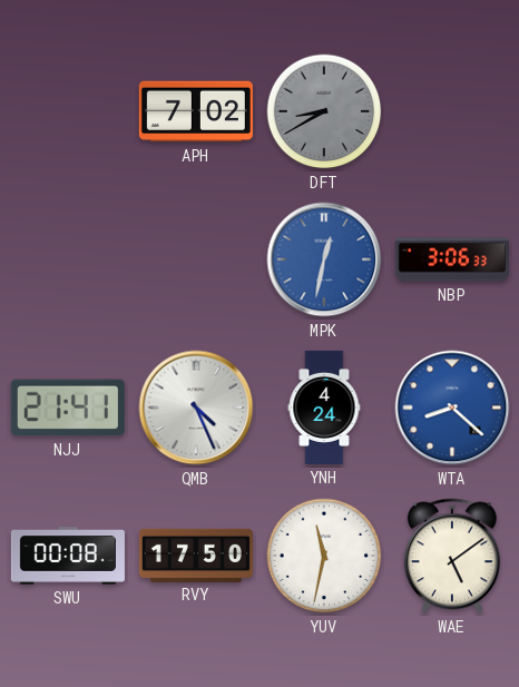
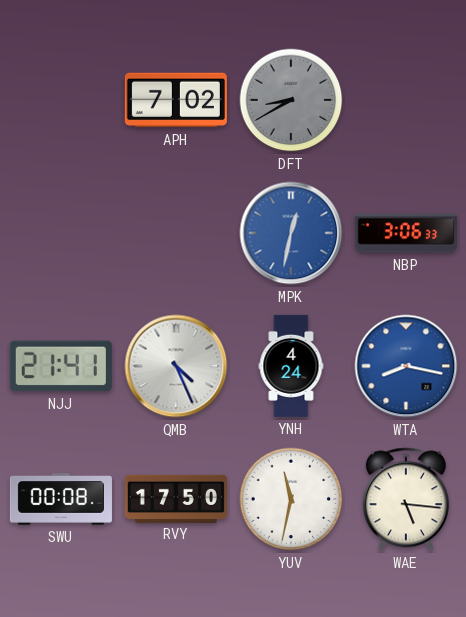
WTA: 8:22 -> 8:17 (406, 366)
WAE: 5:09 -> 5:16 (406, 499)
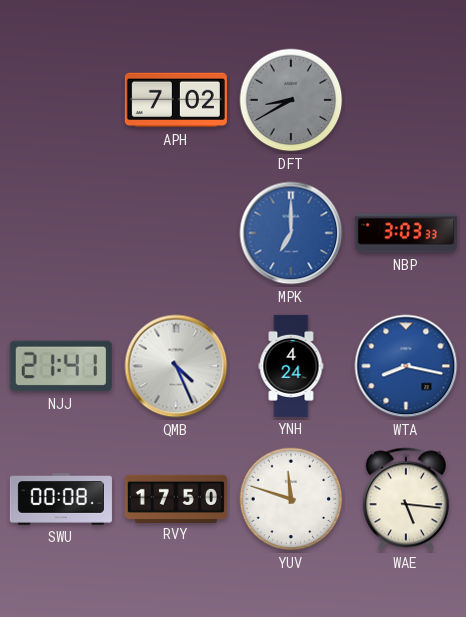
MPK: 12:32 -> 7:00 (291, 233)
NBP: 3:06 -> 3:03 (406, 233)
YUV: 11:32 -> 11:48 (291, 499)
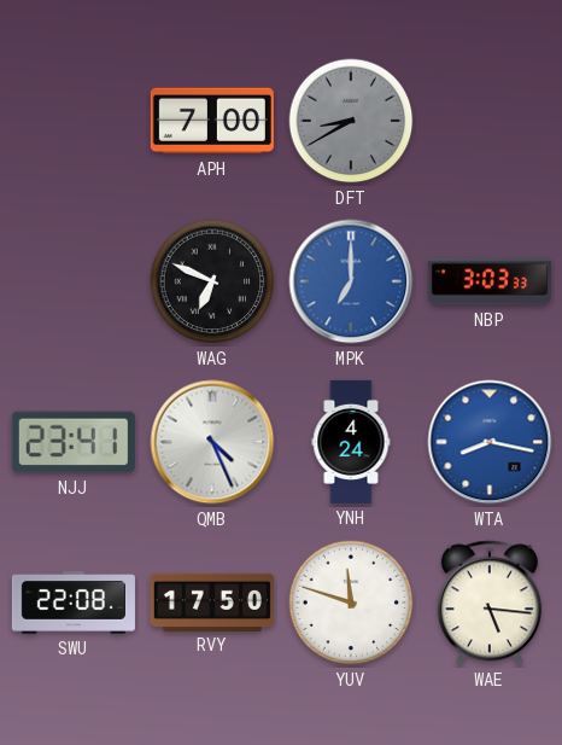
APH: 7:02 -> 7:00 (212, 121)
WAG: none -> 6:49 (212, 281)
NJJ: 21:41 -> 23:41 (74, 442)
SWU: 00:08 -> 22:08 (74, 603)
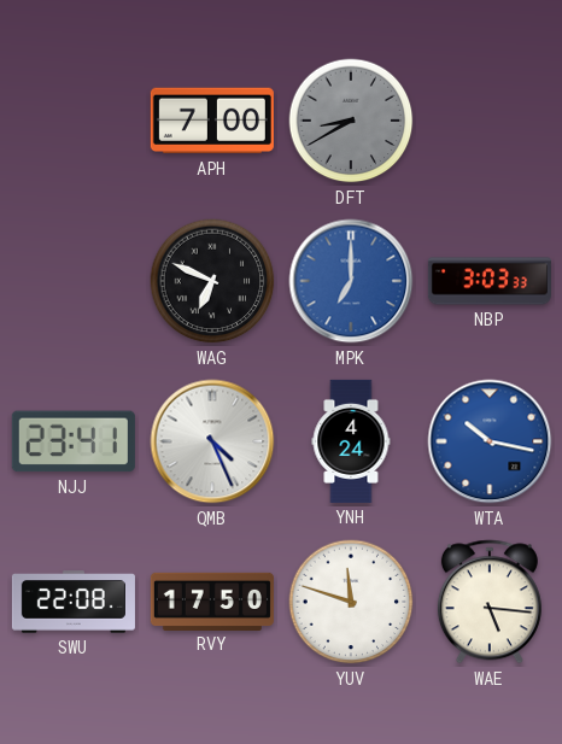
WTA: 8:17 -> 10:17 (490, 441)
